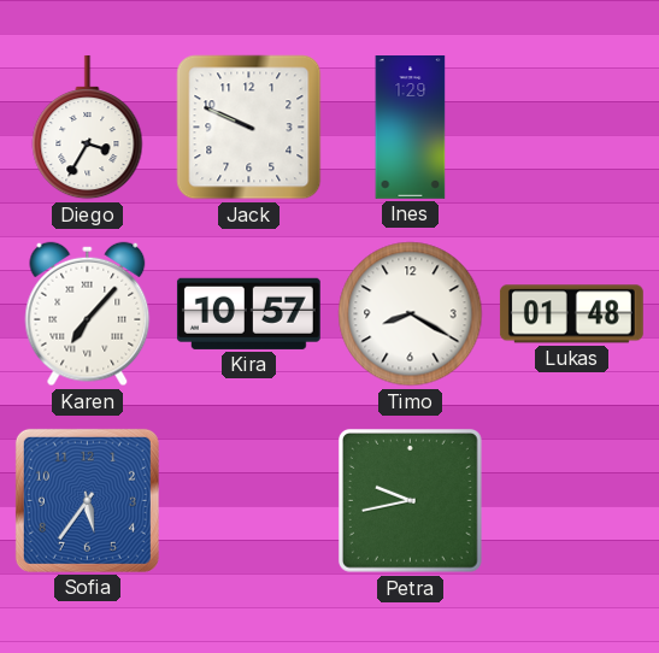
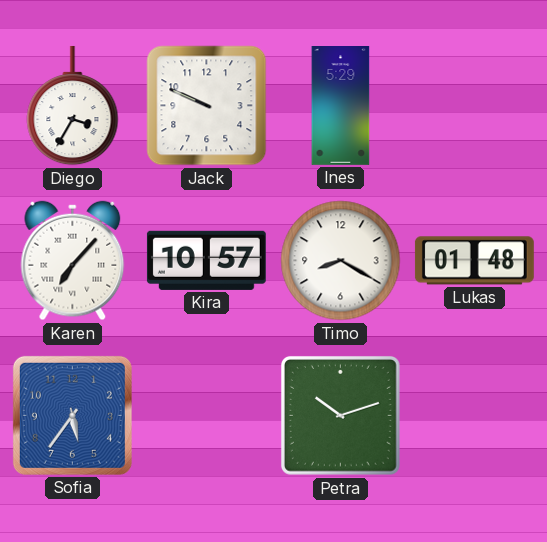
Ines: 1:29 -> 5:29 (341, 106)
Petra: 9:43 -> 10:12 (340, 415)
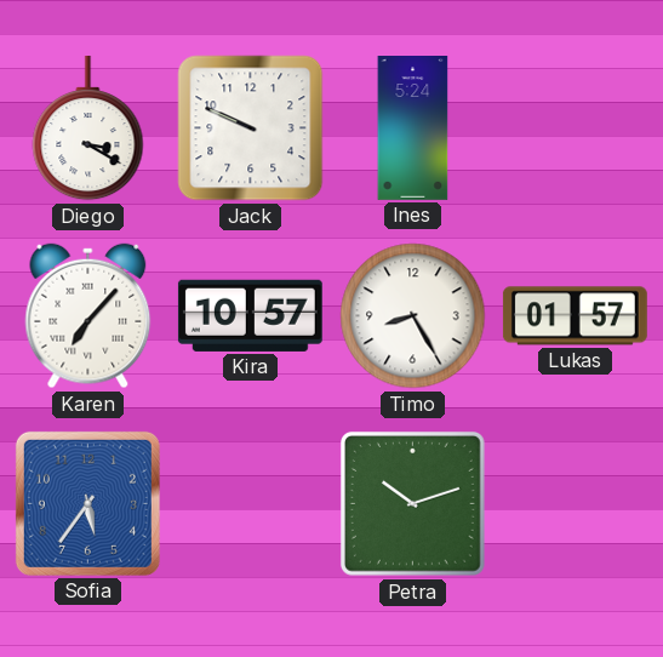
Diego: 3:35 -> 3:20 (88, 128)
Ines: 5:29 -> 5:24 (413, 128)
Timo: 8:20 -> 8:25 (413, 316)
Lukas: 01:48 -> 01:57 (575, 316)
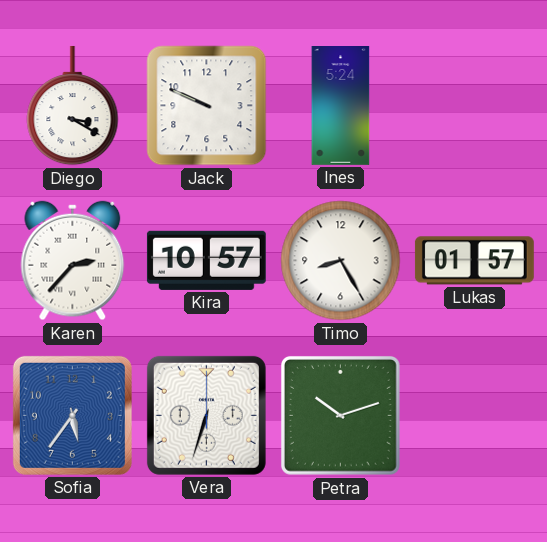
Karen: 7:07 -> 2:37 (73, 261)
Vera: none -> 6:33 (206, 415)
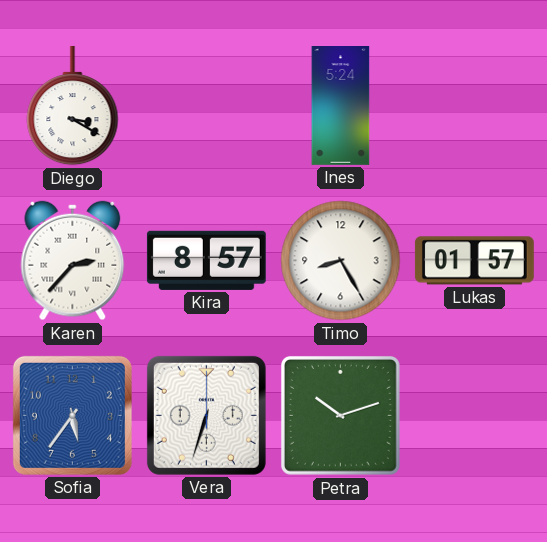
Jack: 9:49 -> none (207, 106)
Kira: 10:57 -> 8:57 (206, 260)
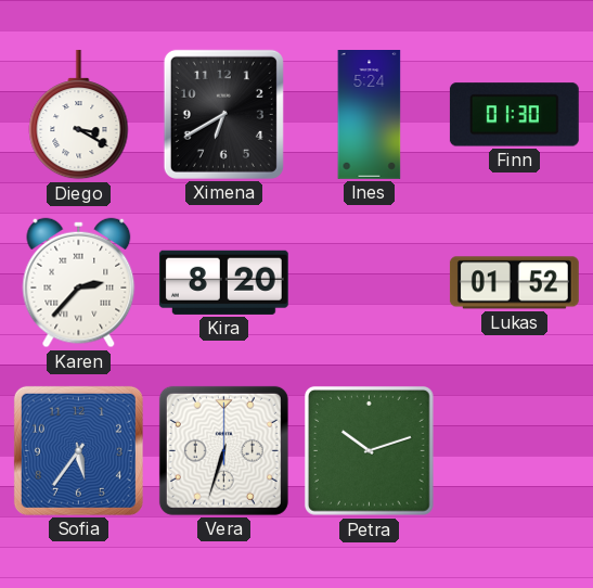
Ximena: none -> 6:40 (223, 114)
Finn: none -> 01:30 (514, 115)
Kira: 8:57 -> 8:20 (223, 282)
Timo: 8:25 -> none (341, 261)
Lukas: 01:57 -> 01:52 (514, 283)
